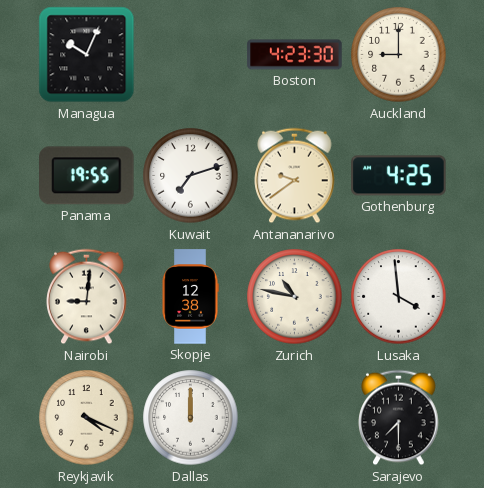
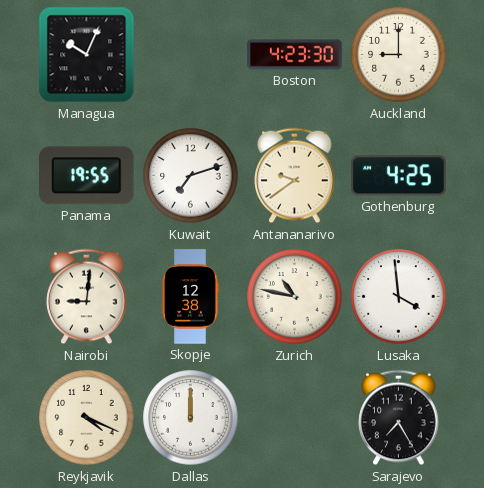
Sarajevo: 7:30 -> 7:25 (399, 418)
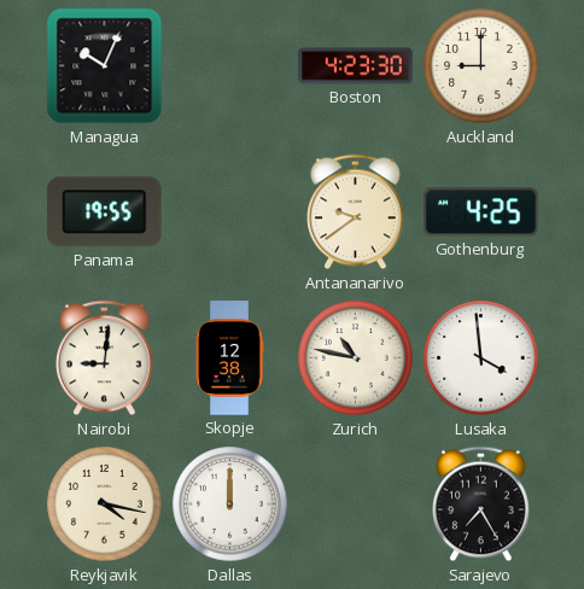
Kuwait: 7:12 -> none (191, 176)
Reykjavik: 4:19 -> 4:17 (105, 505)
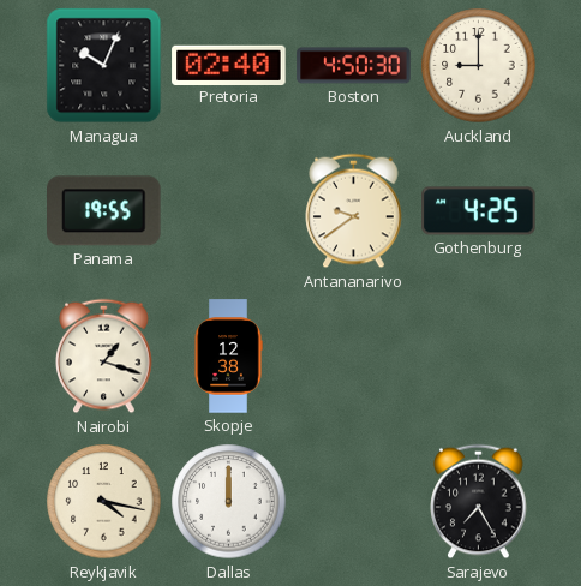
Pretoria: none -> 02:40 (229, 65)
Boston: 4:23 -> 4:50 (354, 66)
Nairobi: 9:01 -> 1:18 (104, 357)
Zurich: 10:47 -> none (356, 358)
Lusaka: 3:59 -> none (481, 358)
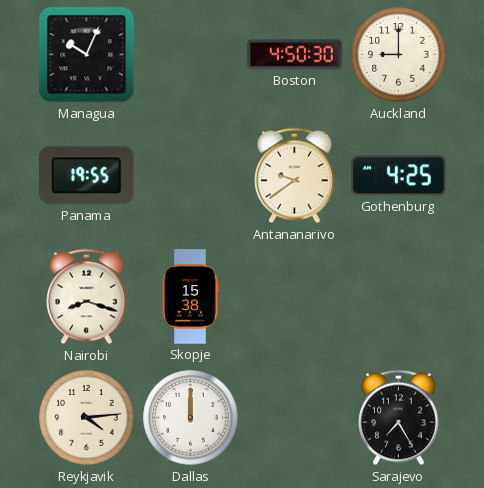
Pretoria: 02:40 -> none (229, 65)
Nairobi: 1:18 -> 8:18 (87, 297)
Skopje: 12:38 -> 15:38 (190, 297)
Reykjavik: 4:17 -> 4:14 (87, 418)
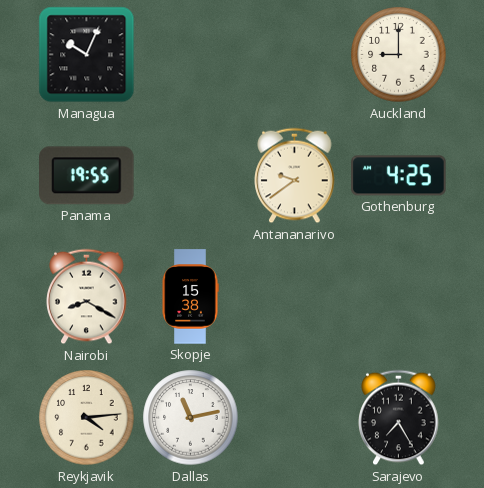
Boston: 4:50 -> none (295, 55)
Nairobi: 8:18 -> 8:20 (87, 297)
Dallas: 12:00 -> 11:13 (191, 418)
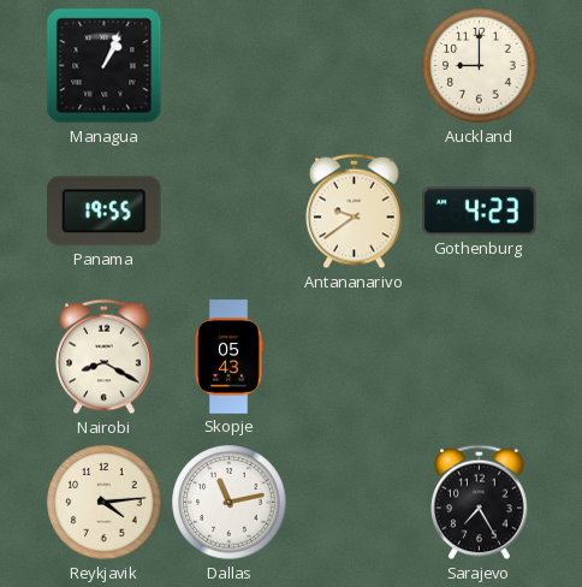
Managua: 10:04 -> 1:04 (105, 66)
Gothenburg: 4:25 -> 4:23 (480, 212)
Skopje: 15:38 -> 05:43 (228, 357)
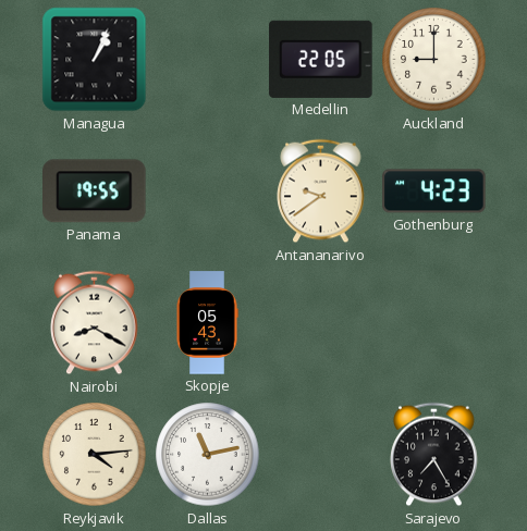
Medellin: none -> 22:05 (321, 59)
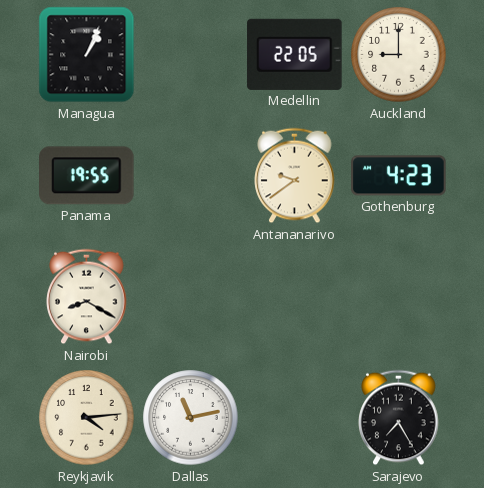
Skopje: 05:43 -> none (207, 323)
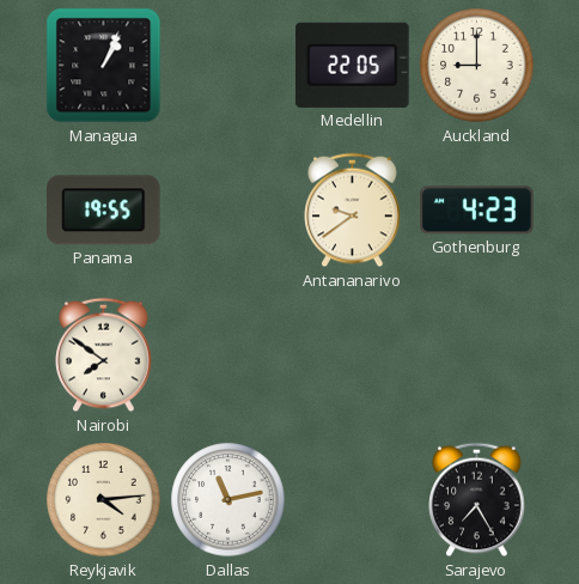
Nairobi: 8:20 -> 7:51 (104, 355)
